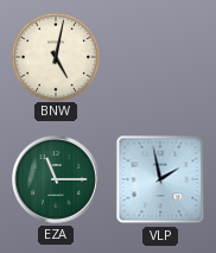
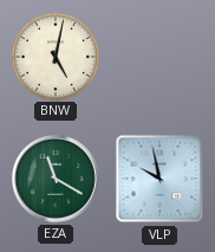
EZA: 11:15 -> 11:20 (56, 179)
VLP: 1:58 -> 9:58 (159, 179)
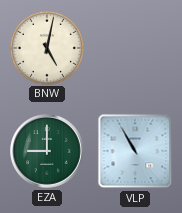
EZA: 11:20 -> 9:00 (47, 151)
VLP: 9:58 -> 10:55 (135, 151)
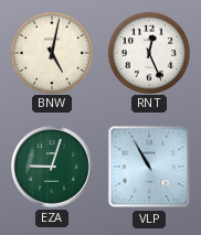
RNT: none -> 12:26 (148, 52)
EZA: 9:00 -> 9:03 (52, 167)
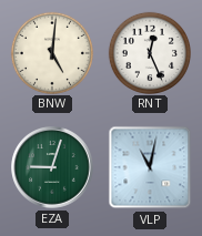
BNW: 5:02 -> 5:01 (51, 52)
VLP: 10:55 -> 11:02 (150, 167)
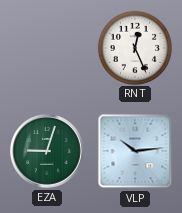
BNW: 5:01 -> none (51, 52)
VLP: 11:02 -> 10:14 (135, 151)
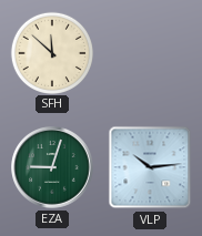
SFH: none -> 11:52 (51, 52)
RNT: 12:26 -> none (134, 47)
